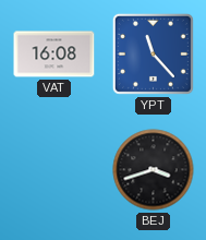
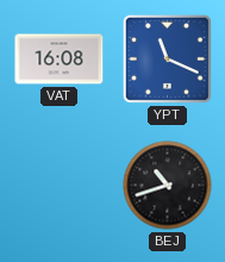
YPT: 11:23 -> 11:19 (167, 58)
BEJ: 3:42 -> 10:42 (168, 186)
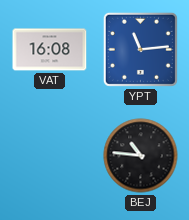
YPT: 11:19 -> 11:14 (140, 49)
BEJ: 10:42 -> 10:46 (141, 156)
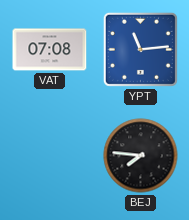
VAT: 16:08 -> 07:08 (50, 50)
BEJ: 10:46 -> 7:46 (141, 156)
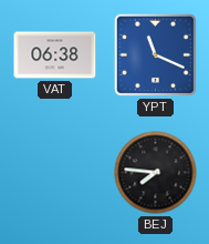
VAT: 07:08 -> 06:38 (55, 55)
YPT: 11:14 -> 11:19 (155, 54)
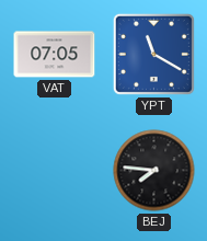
VAT: 06:38 -> 07:05 (55, 55)
YPT: 11:19 -> 11:20 (153, 54)
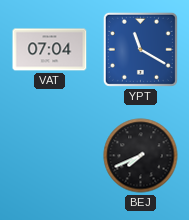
VAT: 07:05 -> 07:04 (50, 50)
BEJ: 7:46 -> 7:41 (141, 156)
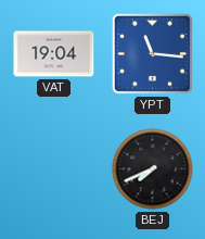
VAT: 07:04 -> 19:04 (54, 54)
YPT: 11:20 -> 11:16 (152, 53)
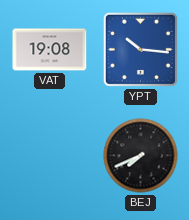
VAT: 19:04 -> 19:08 (50, 50)
YPT: 11:16 -> 10:16 (140, 49)
